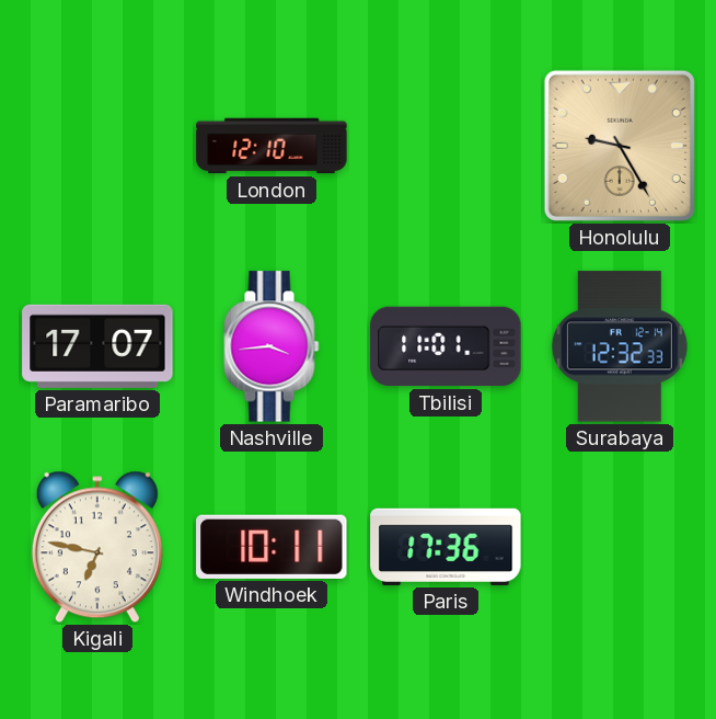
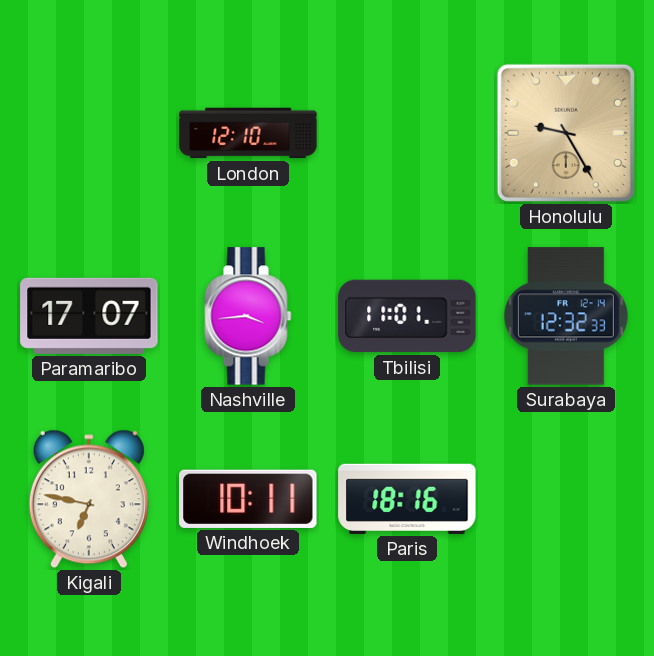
Paris: 17:36 -> 18:16 (407, 499)
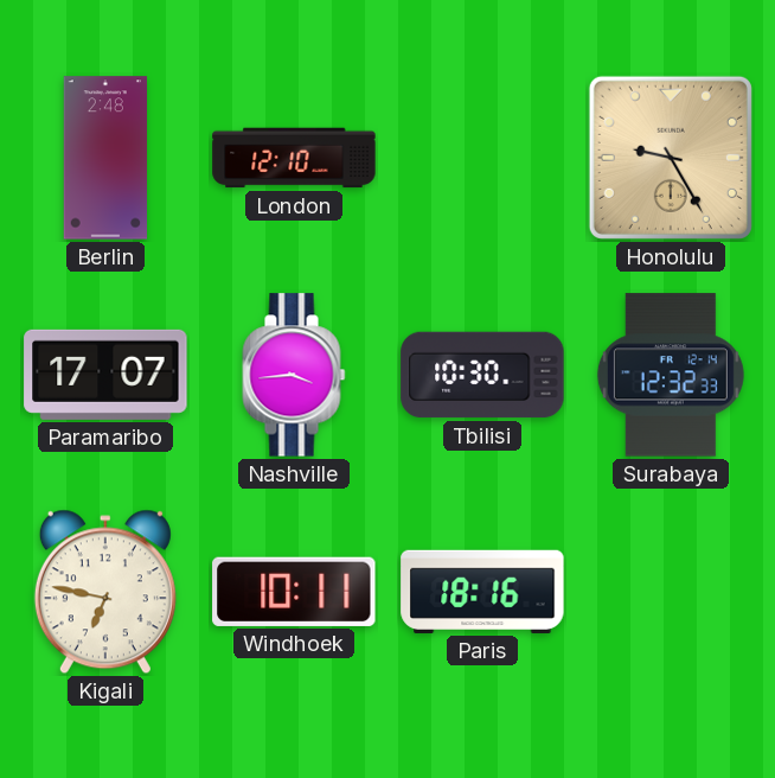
Berlin: none -> 2:48 (105, 158)
Tbilisi: 11:01 -> 10:30 (482, 375)
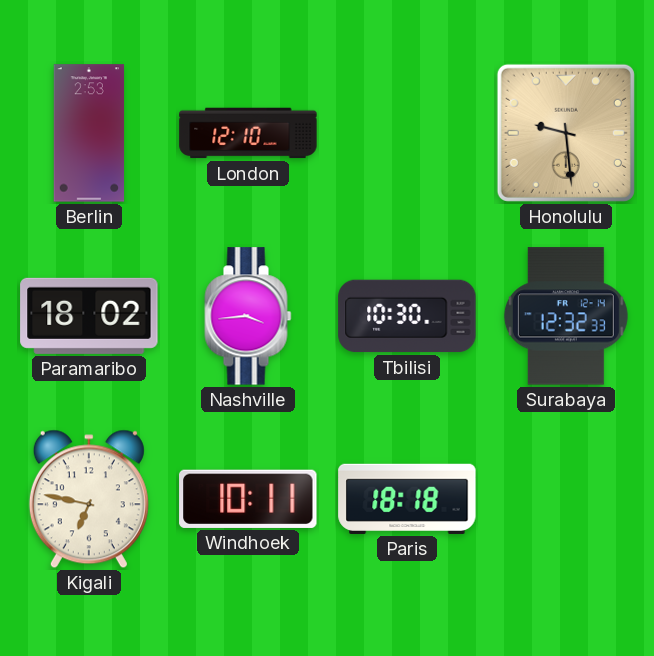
Berlin: 2:48 -> 2:53 (89, 133)
Honolulu: 9:25 -> 9:29 (566, 133)
Paramaribo: 17:07 -> 18:02 (89, 316)
Paris: 18:16 -> 18:18 (407, 499)
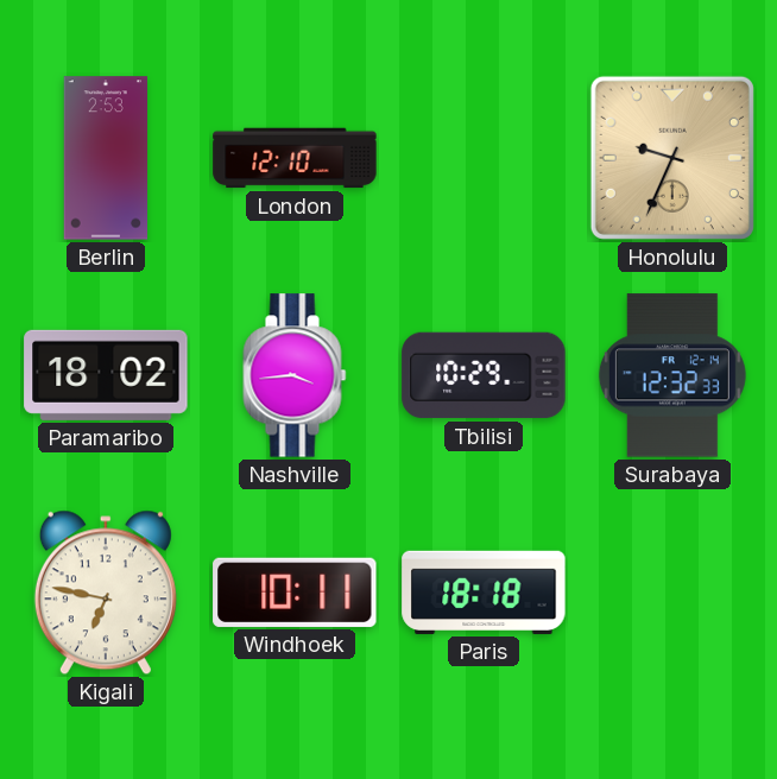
Honolulu: 9:29 -> 9:34 (672, 158)
Tbilisi: 10:30 -> 10:29 (484, 375)
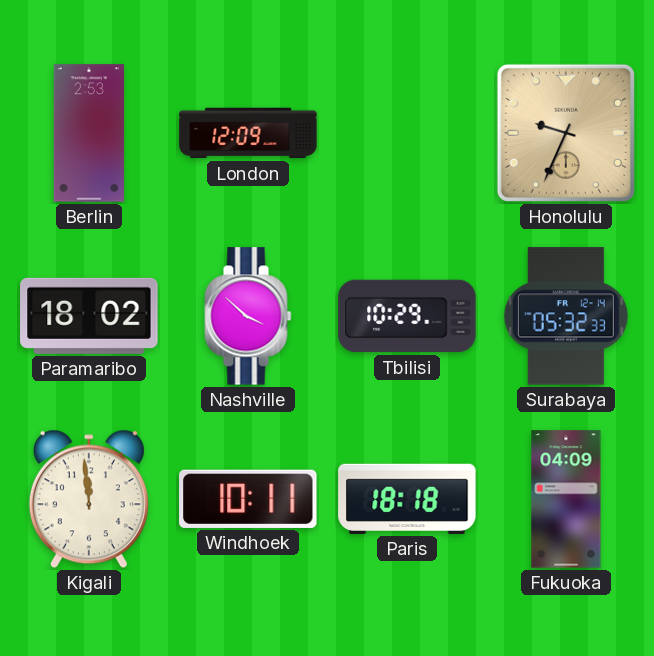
London: 12:10 -> 12:09 (248, 133)
Nashville: 3:44 -> 3:52 (248, 316)
Surabaya: 12:32 -> 05:32 (566, 316)
Kigali: 6:47 -> 11:59 (89, 499)
Fukuoka: none -> 04:09 (566, 499)
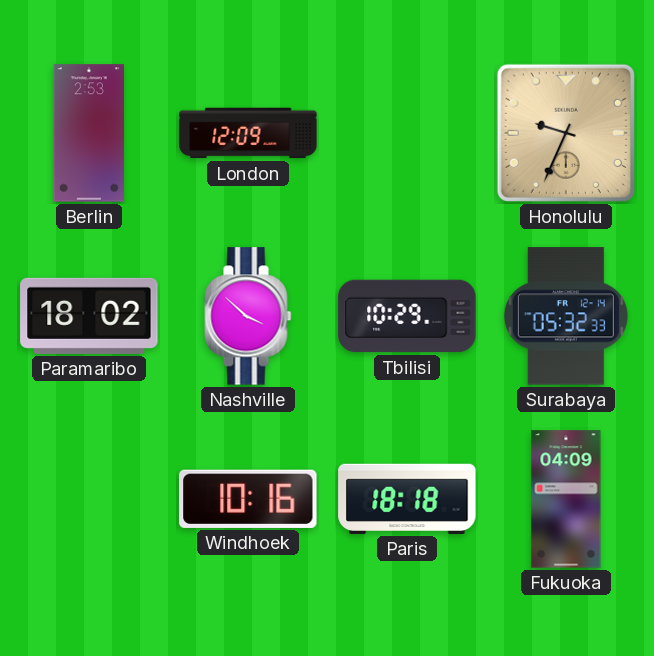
Kigali: 11:59 -> none (89, 499)
Windhoek: 10:11 -> 10:16 (248, 499)
